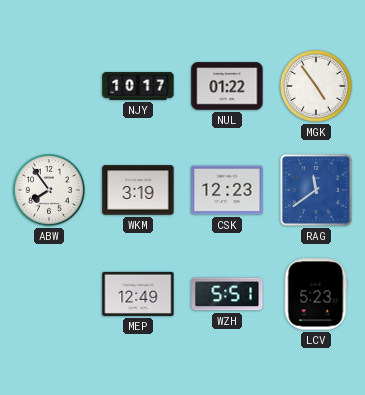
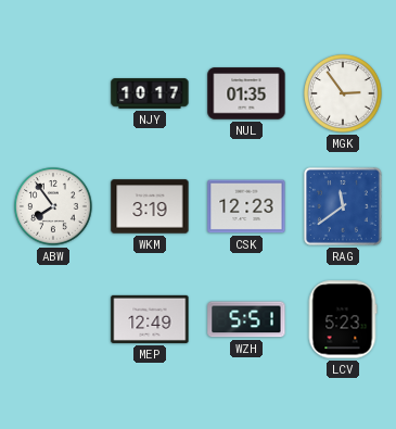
NUL: 01:22 -> 01:35 (246, 93)
MGK: 4:54 -> 2:54 (344, 94)
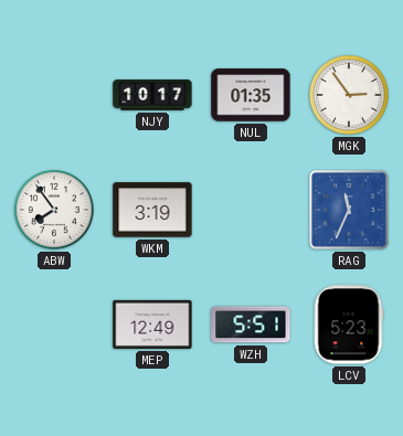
CSK: 12:23 -> none (246, 206)
RAG: 11:39 -> 11:34 (350, 211)
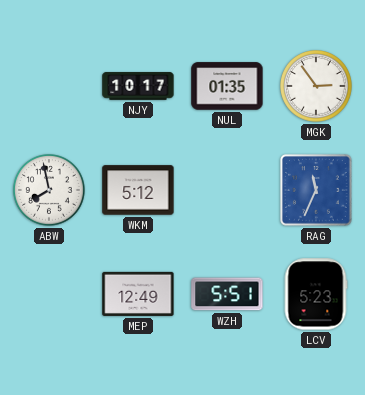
ABW: 7:54 -> 7:58 (50, 191)
WKM: 3:19 -> 5:12 (138, 190)
